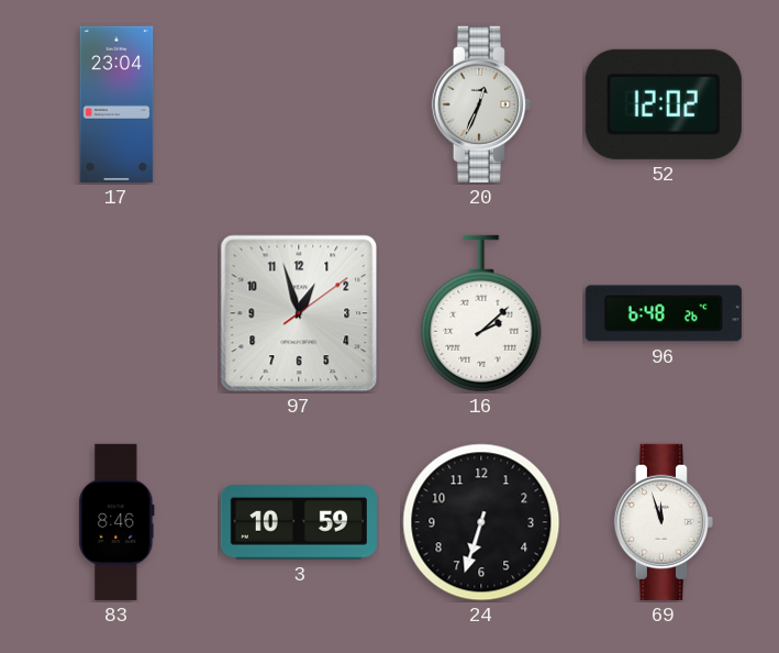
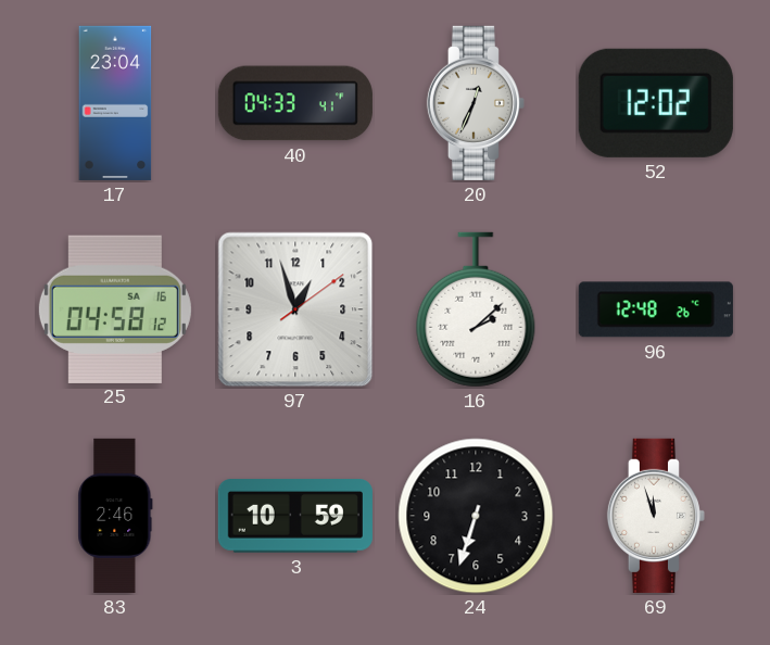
40: none -> 04:33 (295, 103)
25: none -> 04:58 (115, 308)
96: 6:48 -> 12:48 (656, 309)
83: 8:46 -> 2:46 (115, 516)
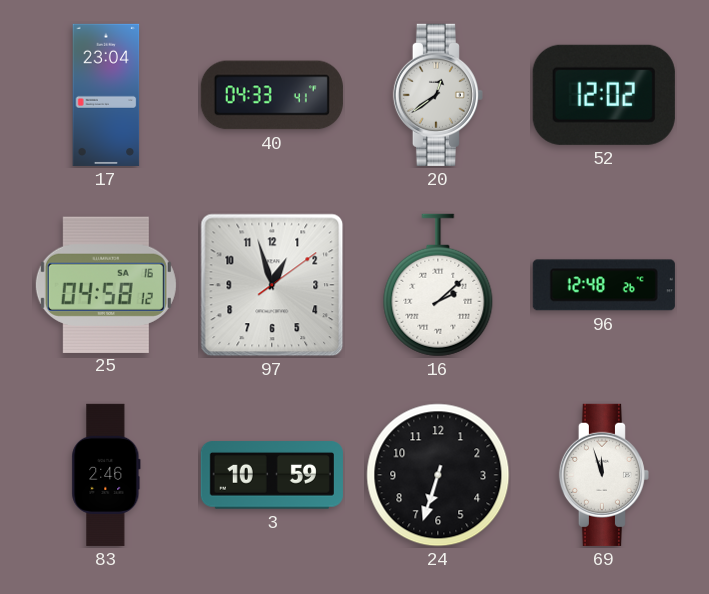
20: 12:34 -> 12:39 (438, 95)
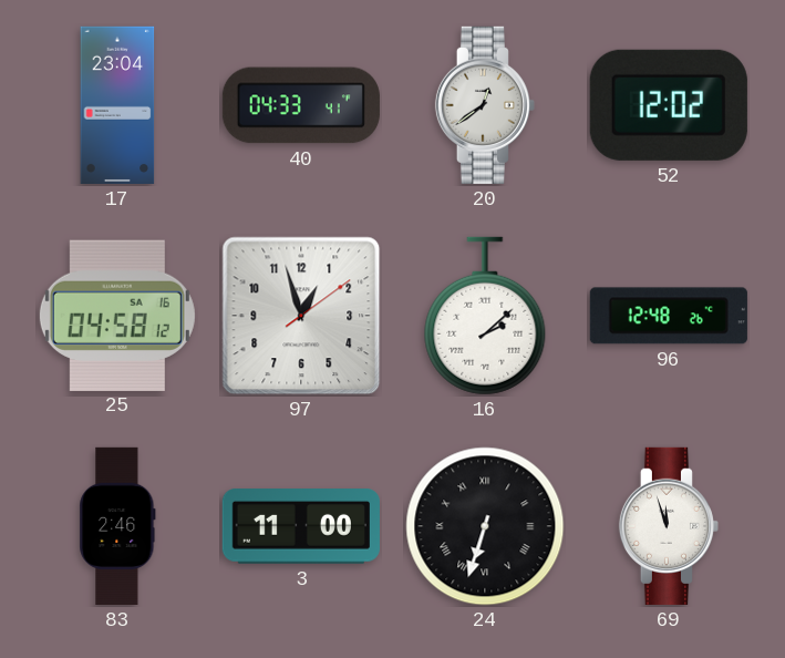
3: 10:59 -> 11:00 (301, 526)
24 numerals: Arabic -> Roman (485, 526)
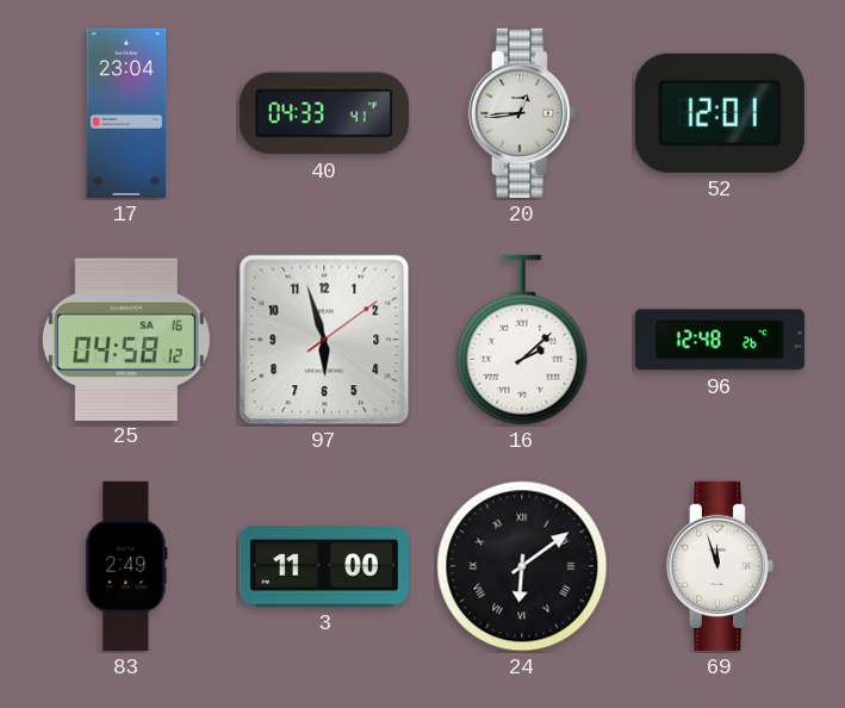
20: 12:39 -> 12:44 (522, 113)
52: 12:02 -> 12:01 (720, 113)
97: 12:57 -> 5:57 (324, 340)
83: 2:46 -> 2:49 (126, 566)
24: 6:33 -> 6:09 (522, 566)
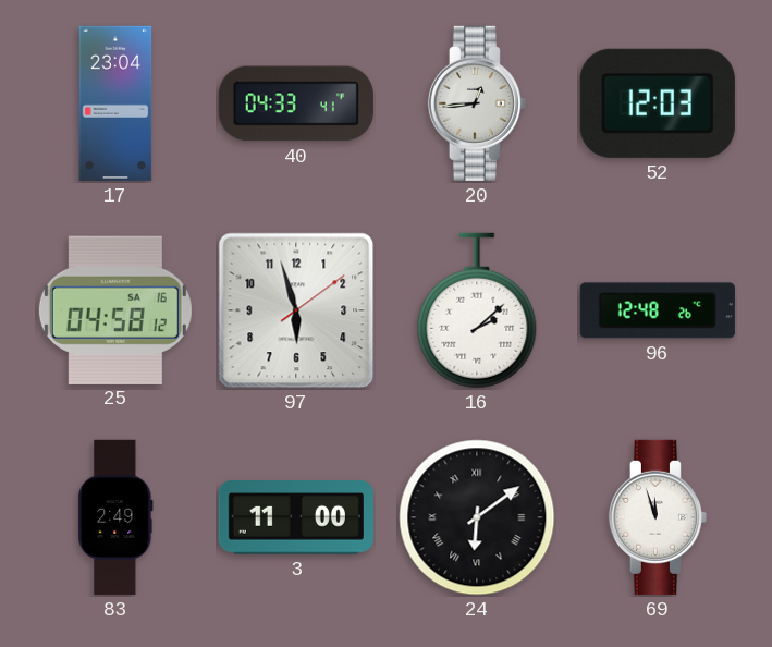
52: 12:01 -> 12:03 (658, 103)
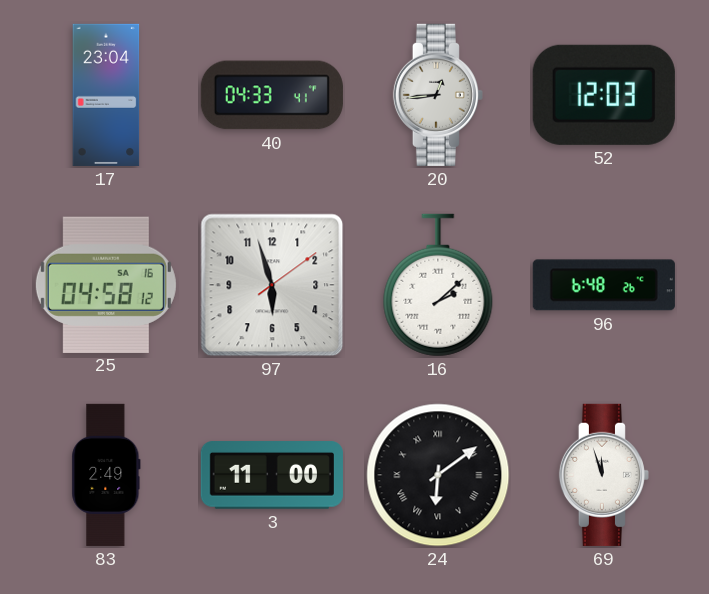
96: 12:48 -> 6:48 (604, 285)
